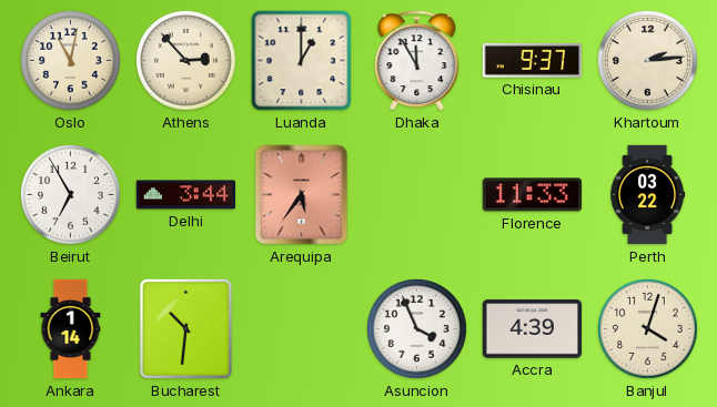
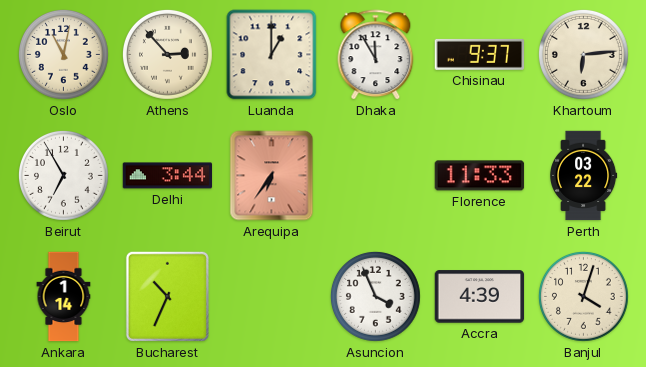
Khartoum: 2:14 -> 6:14 (584, 55)
Arequipa: 5:36 -> 6:36 (272, 176)
Bucharest: 10:31 -> 10:34 (167, 296)
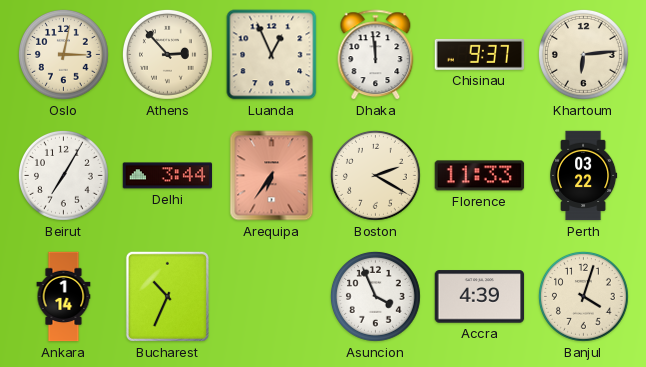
Oslo: 11:02 -> 3:02 (64, 55)
Luanda: 1:00 -> 12:56 (272, 55)
Dhaka: 11:55 -> 11:59 (376, 55)
Beirut: 6:55 -> 7:05 (64, 176)
Boston: none -> 2:20 (376, 176)
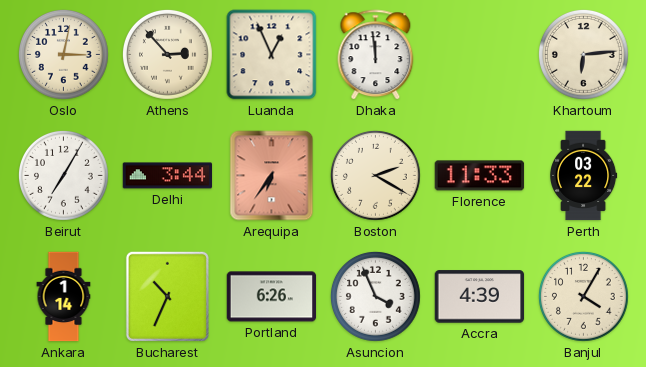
Chisinau: 9:37 -> none (480, 54)
Portland: none -> 6:26 (272, 297)
Banjul: 4:03 -> 4:05 (584, 297)
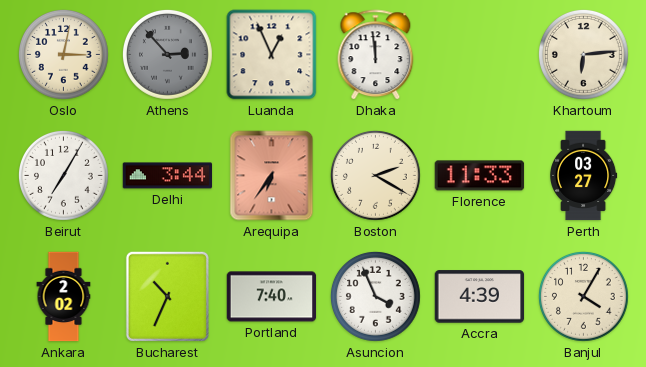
Athens dial: cream -> grey (168, 55)
Perth: 03:22 -> 03:27 (584, 176)
Ankara: 1:14 -> 2:02 (64, 297)
Portland: 6:26 -> 7:40 (272, 297)
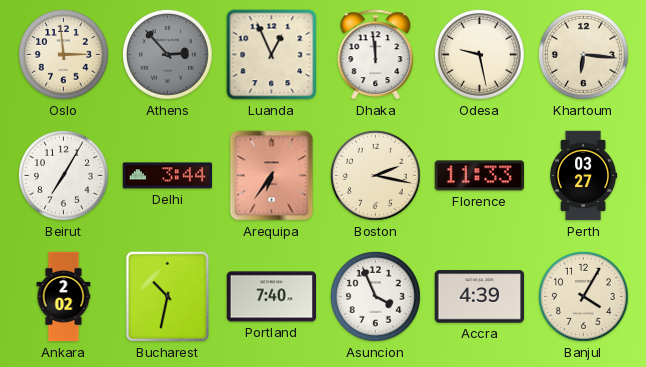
Oslo: 3:02 -> 2:59 (64, 55)
Odesa: none -> 9:28 (480, 55)
Khartoum: 6:14 -> 6:16 (584, 55)
Boston: 2:20 -> 2:17 (376, 176)
Bucharest: 10:34 -> 10:32 (167, 296)
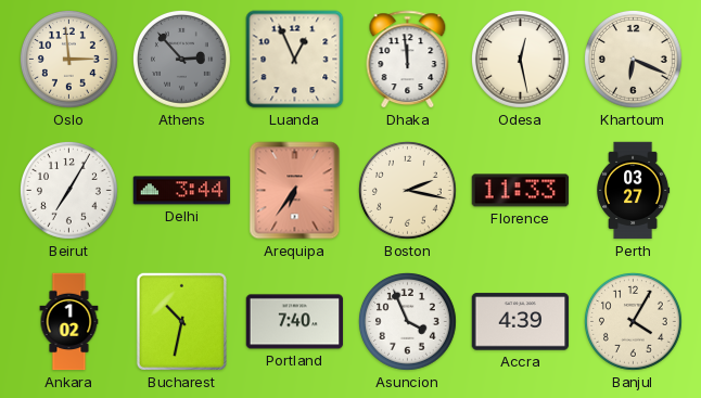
Odesa: 9:28 -> 12:28 (521, 60)
Khartoum: 6:16 -> 6:19 (634, 60)
Ankara: 2:02 -> 1:02 (69, 322)
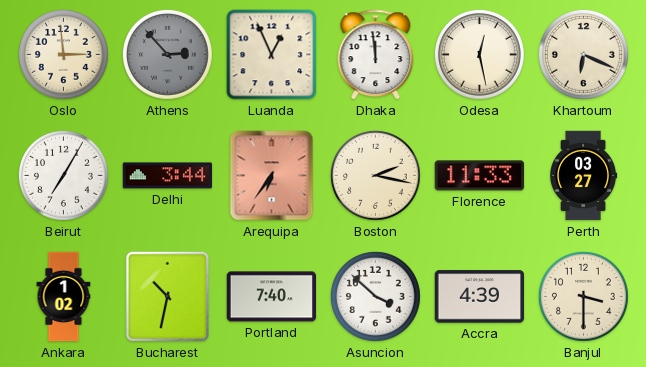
Asuncion: 3:56 -> 3:52 (376, 297)
Banjul: 4:05 -> 3:30 (584, 297)
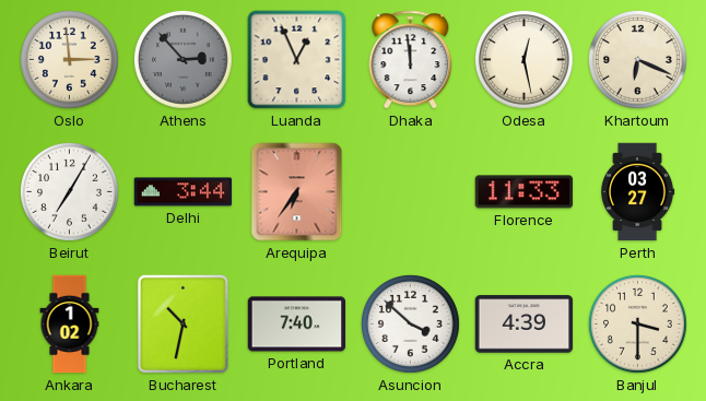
Boston: 2:17 -> none (376, 176)
